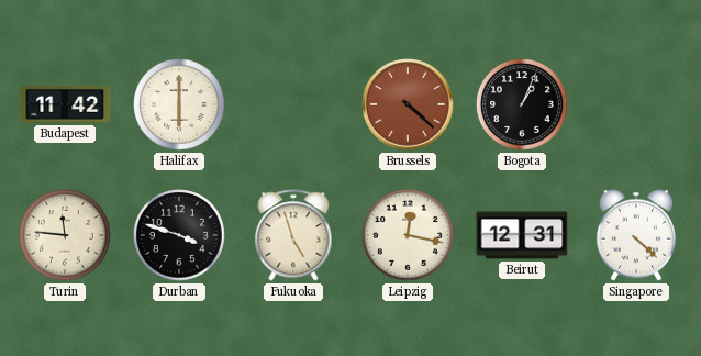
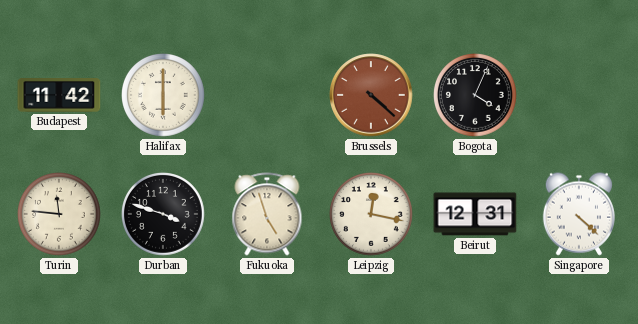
Bogota: 1:04 -> 4:04 (476, 96)
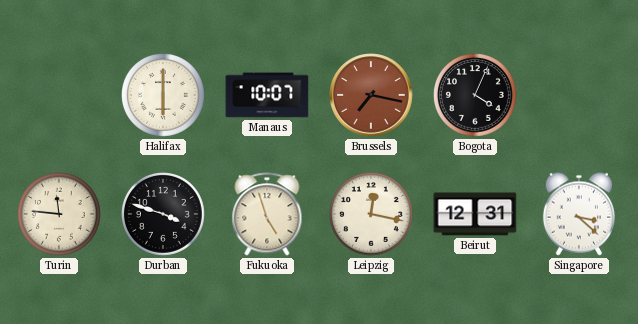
Budapest: 11:42 -> none (59, 96)
Manaus: none -> 10:07 (267, 95)
Brussels: 4:22 -> 7:17 (371, 95)
Singapore: 4:22 -> 3:22 (578, 214)
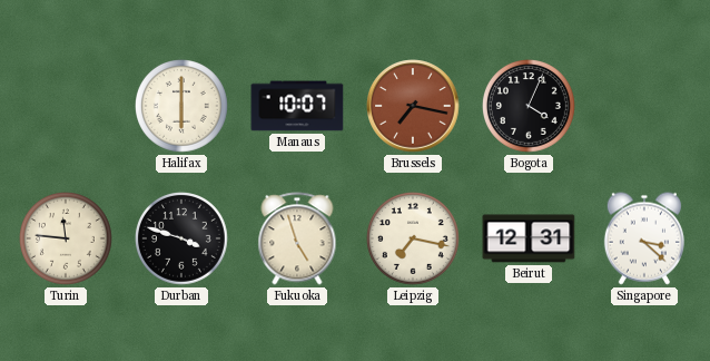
Leipzig: 12:17 -> 7:17 (414, 240)
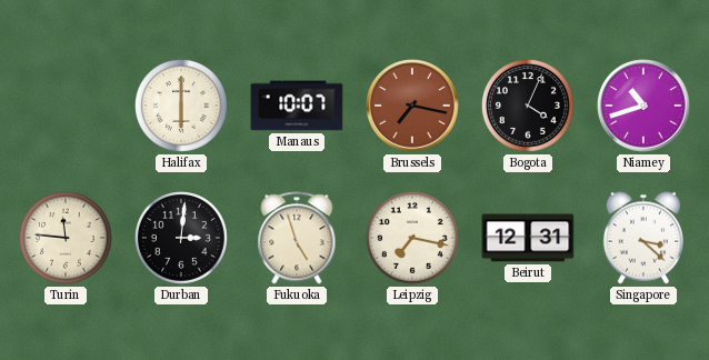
Niamey: none -> 10:42 (643, 106)
Durban: 3:48 -> 3:01 (182, 239)
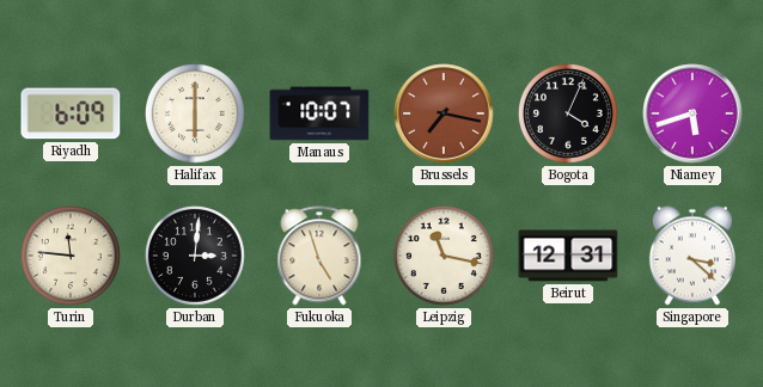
Riyadh: none -> 6:09 (71, 113)
Niamey: 10:42 -> 5:42 (692, 113)
Leipzig: 7:17 -> 11:17 (445, 257)
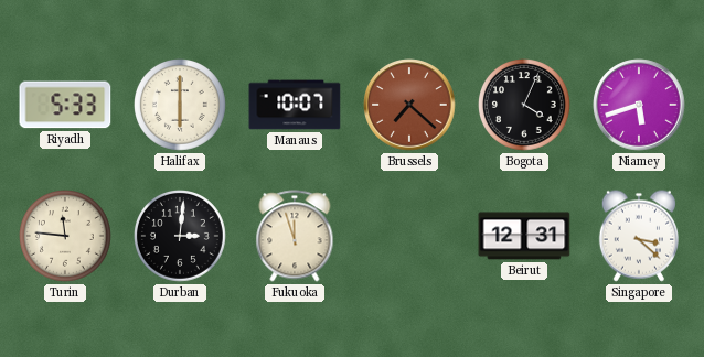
Riyadh: 6:09 -> 5:33 (65, 105)
Brussels: 7:17 -> 7:22 (409, 105)
Fukuoka: 4:57 -> 11:57 (295, 236)
Leipzig: 11:17 -> none (445, 257)
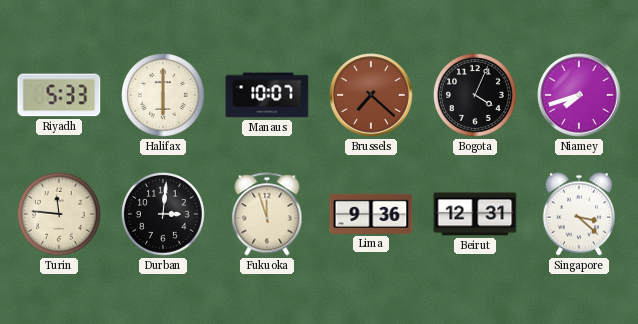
Niamey: 5:42 -> 7:42 (579, 95)
Lima: none -> 9:36 (371, 214)
